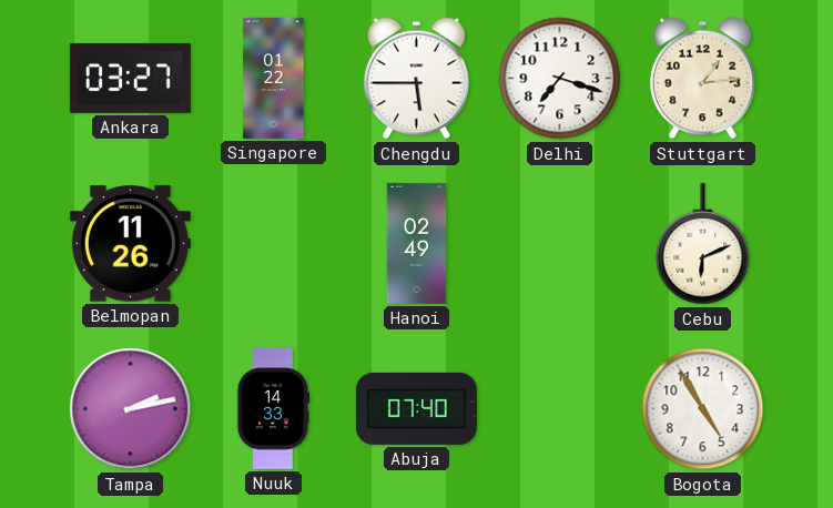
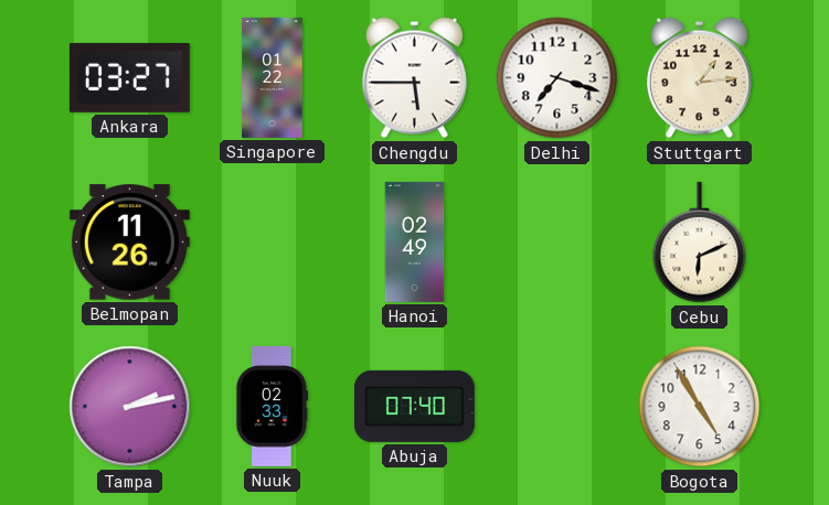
Nuuk: 14:33 -> 02:33 (272, 406)
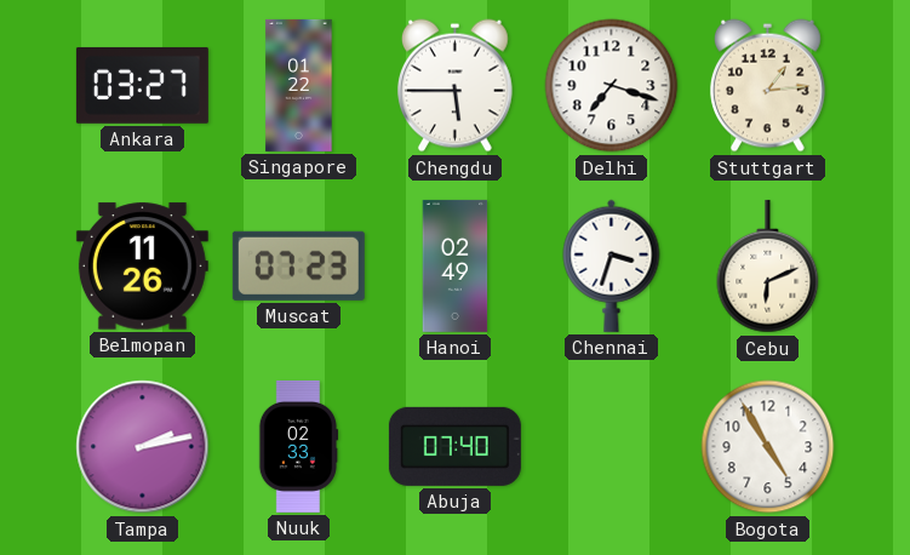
Muscat: none -> 07:23 (298, 265)
Chennai: none -> 3:33 (612, 265)
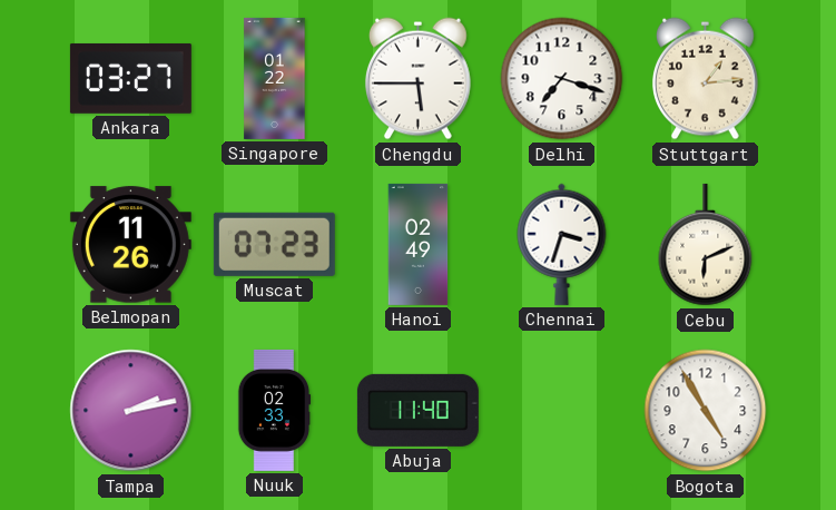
Abuja: 07:40 -> 11:40 (417, 410)
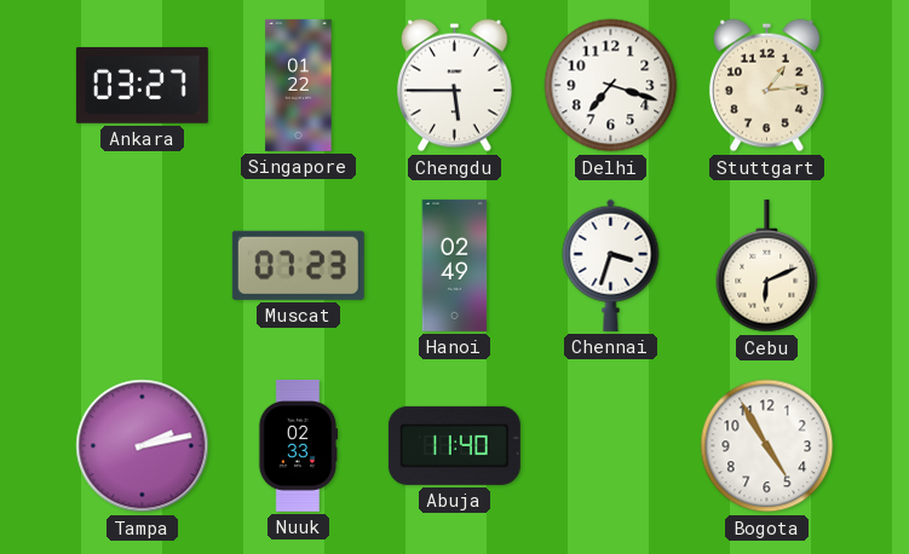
Belmopan: 11:26 -> none (130, 245)
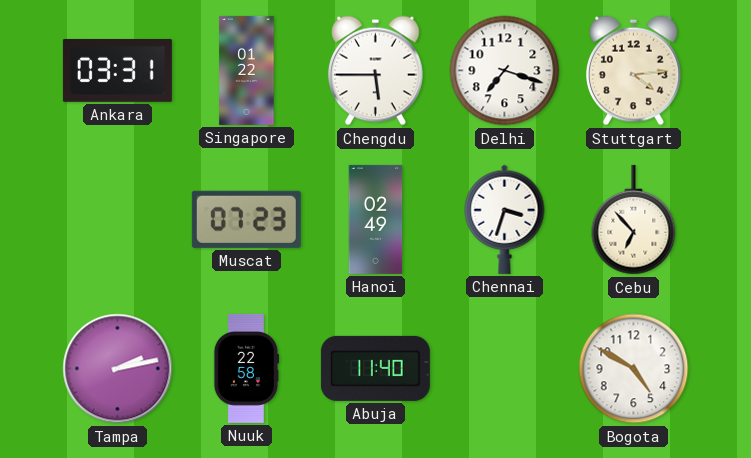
Ankara: 03:27 -> 03:31 (117, 70)
Stuttgart: 1:14 -> 4:14 (633, 71)
Cebu: 6:11 -> 6:53 (634, 220)
Nuuk: 02:33 -> 22:58 (246, 368)
Bogota: 4:55 -> 4:50 (634, 369)
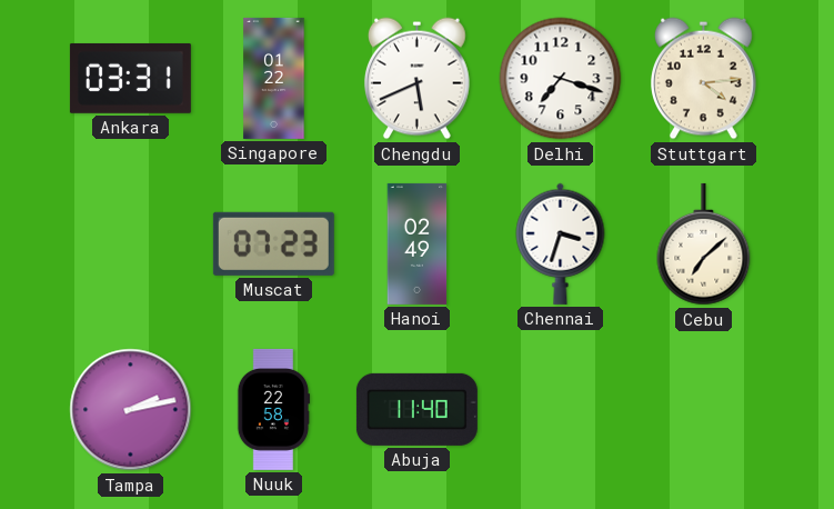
Chengdu: 5:45 -> 5:41 (416, 79)
Cebu: 6:53 -> 7:08 (704, 244)
Bogota: 4:50 -> none (634, 369)
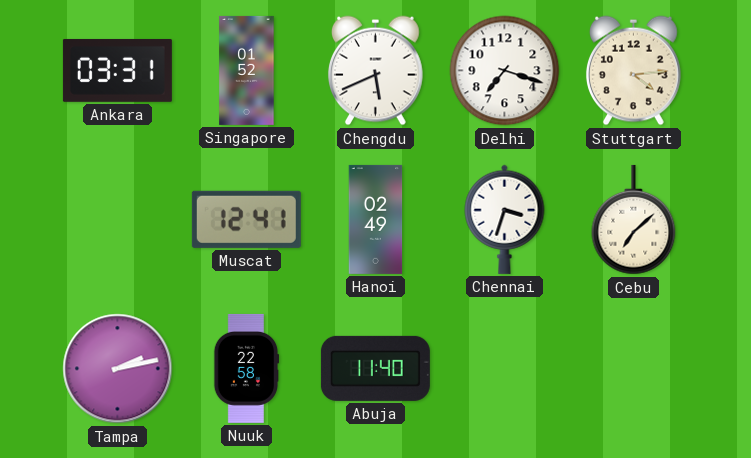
Singapore: 01:22 -> 01:52 (247, 70)
Muscat: 07:23 -> 12:41 (246, 219)
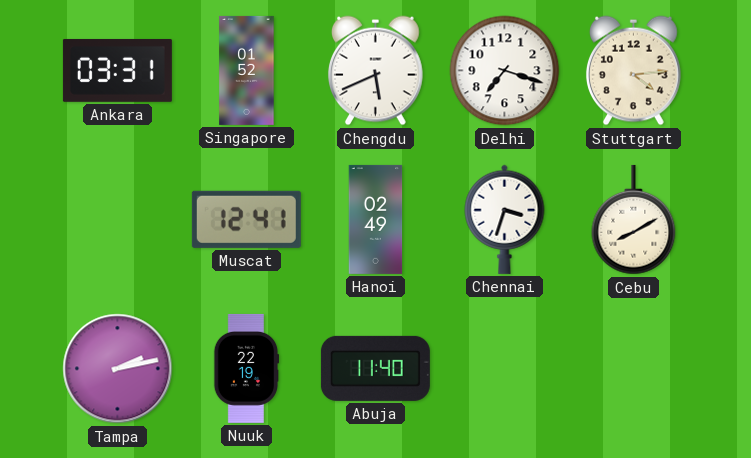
Cebu: 7:08 -> 8:10 (634, 220)
Nuuk: 22:58 -> 22:19 (246, 368)
